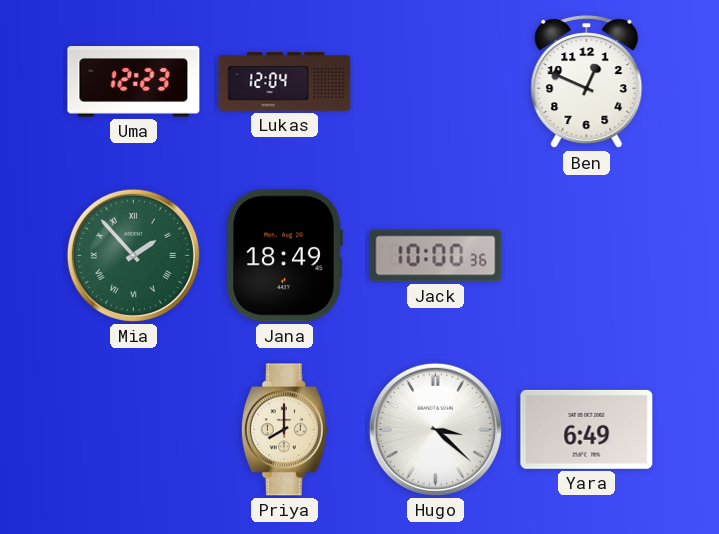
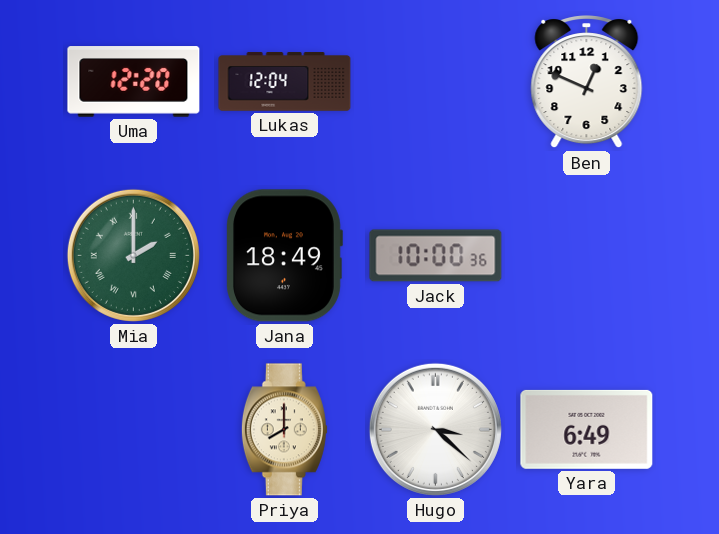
Uma: 12:23 -> 12:20 (134, 82)
Mia: 1:53 -> 2:00 (133, 255)
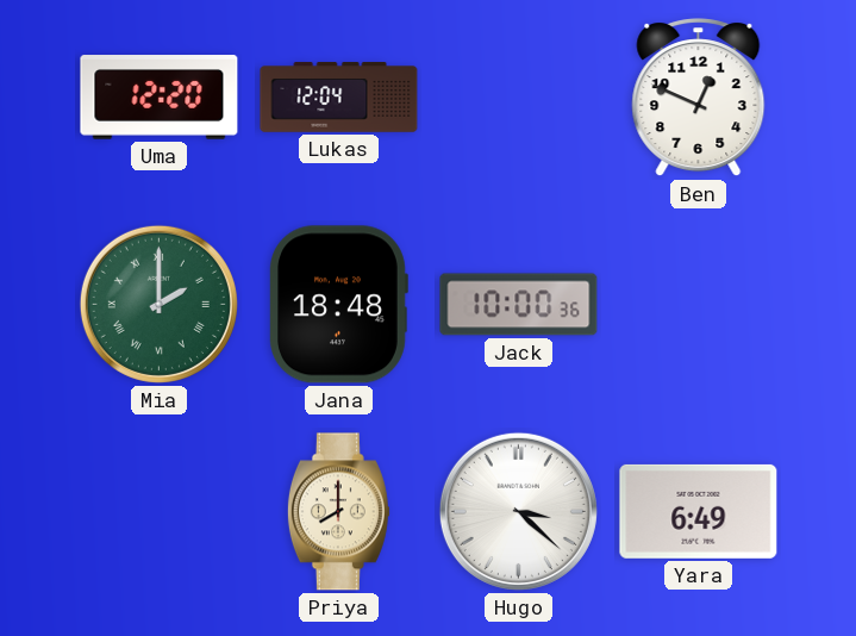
Jana: 18:49 -> 18:48 (339, 305)
